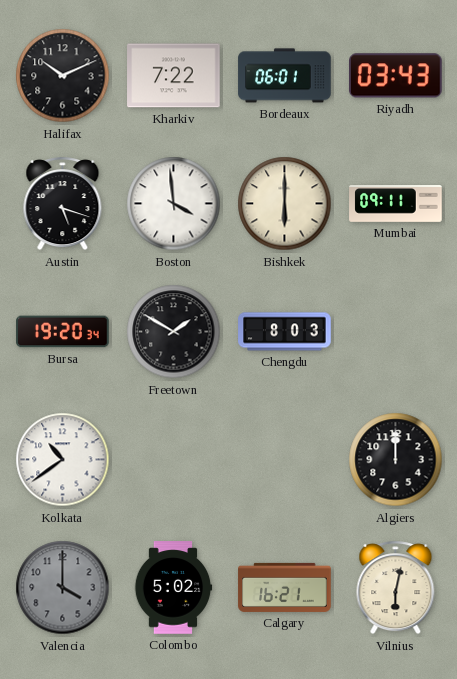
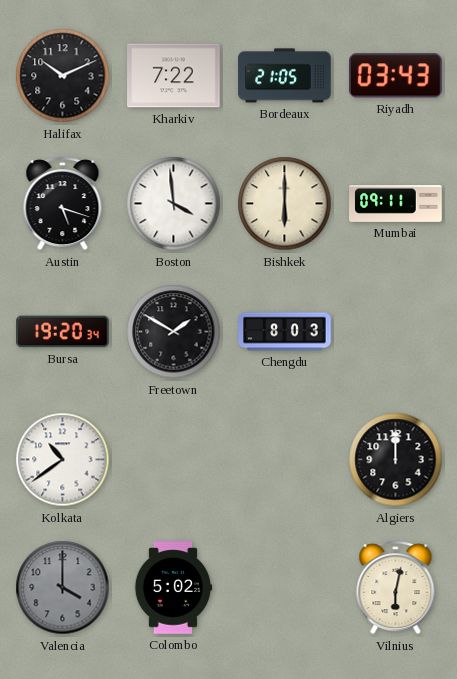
Bordeaux: 06:01 -> 21:05 (285, 76)
Calgary: 16:21 -> none (285, 587)
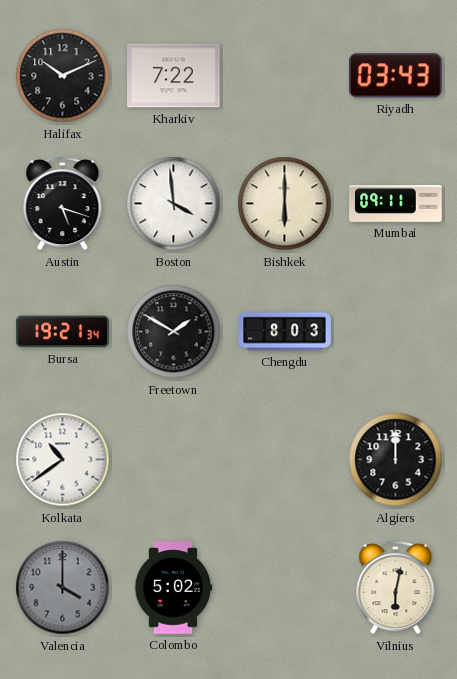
Bordeaux: 21:05 -> none (285, 76)
Bursa: 19:20 -> 19:21 (63, 332)
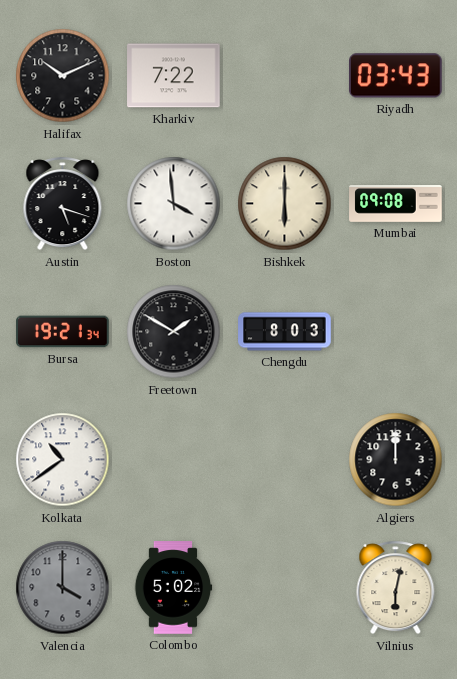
Mumbai: 09:11 -> 09:08 (396, 204)
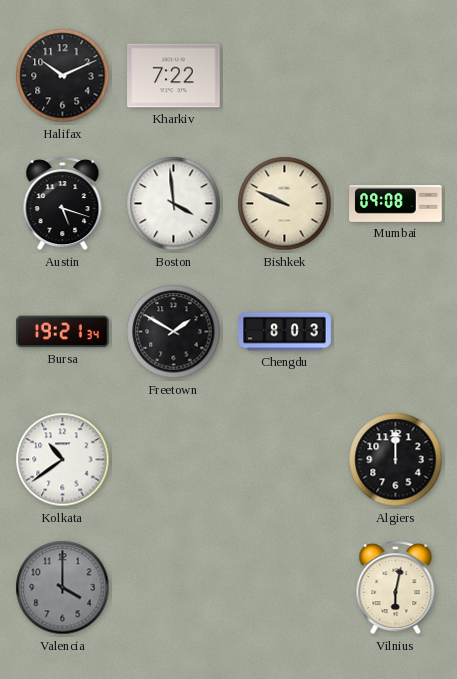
Riyadh: 03:43 -> none (396, 76)
Bishkek: 6:00 -> 9:49 (285, 204)
Colombo: 5:02 -> none (173, 588)
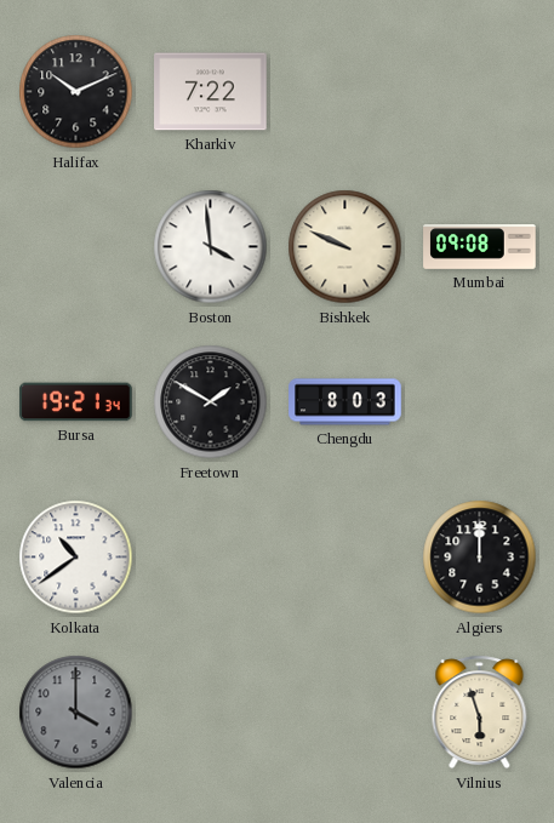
Austin: 5:18 -> none (63, 204)
Vilnius: 6:02 -> 5:57 (480, 713)
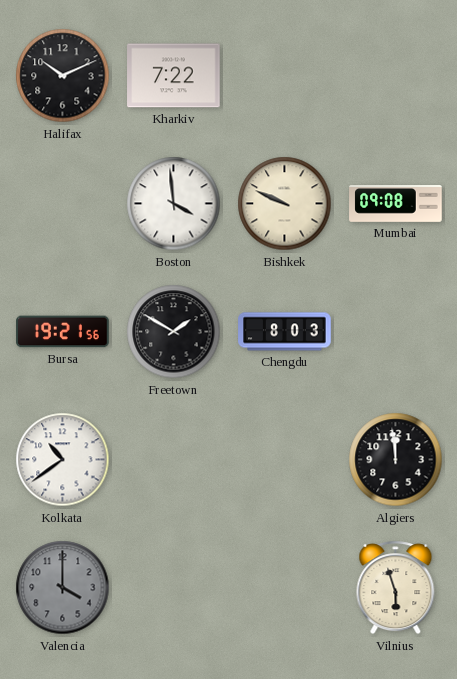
Bursa: 19:21:34 -> 19:21:56 (63, 332)
Algiers: 12:00 -> 11:59 (396, 460)
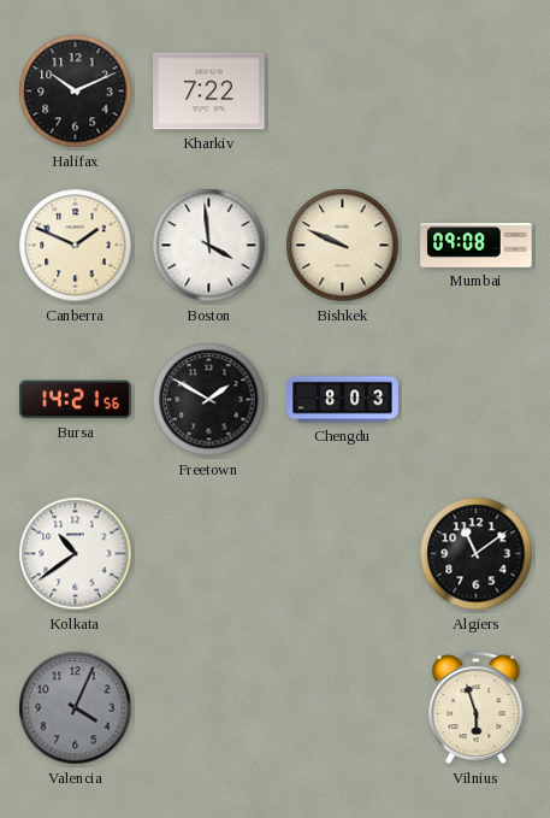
Canberra: none -> 1:49 (76, 246)
Bursa: 19:21 -> 14:21 (76, 400)
Algiers: 11:59 -> 11:09 (477, 554)
Valencia: 4:00 -> 4:04 (76, 708)
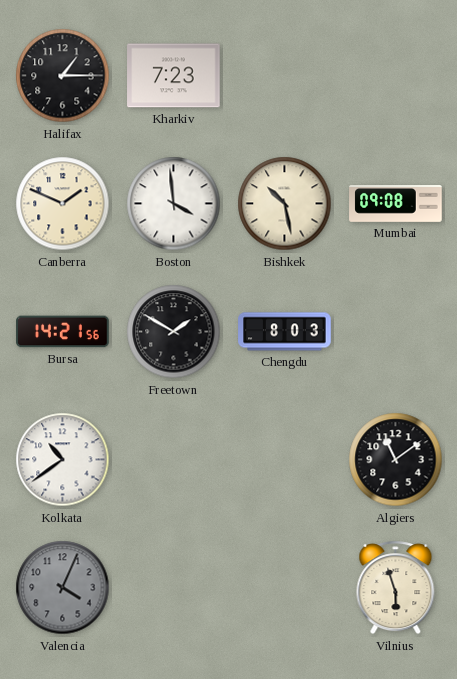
Halifax: 10:11 -> 1:15 (63, 76)
Kharkiv: 7:22 -> 7:23 (174, 76)
Bishkek: 9:49 -> 10:28 (285, 204)
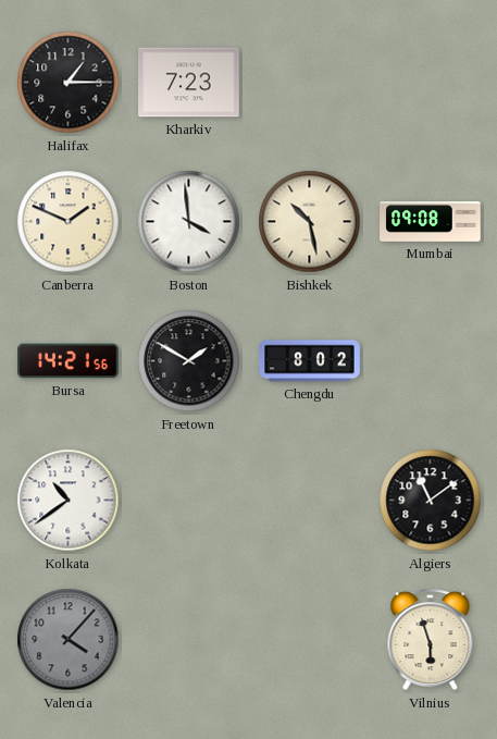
Chengdu: 8:03 -> 8:02 (310, 361)
Valencia: 4:04 -> 4:07 (69, 640)
